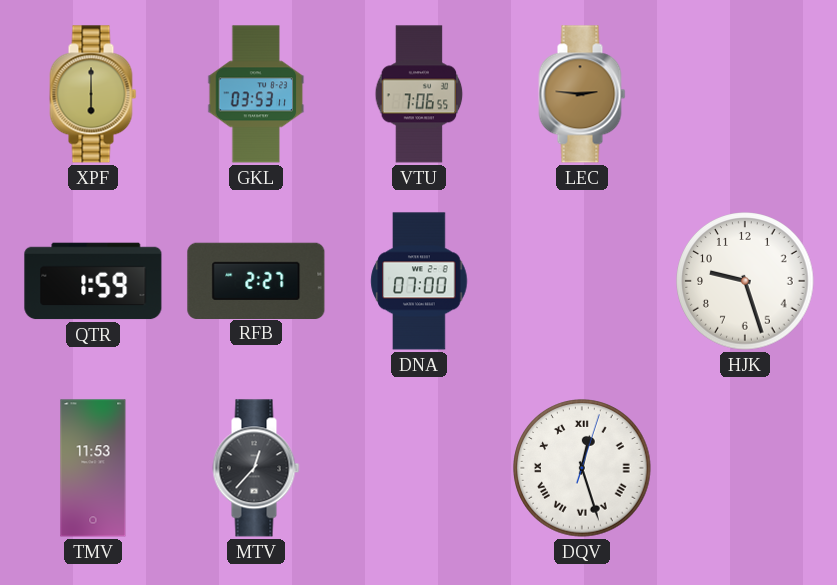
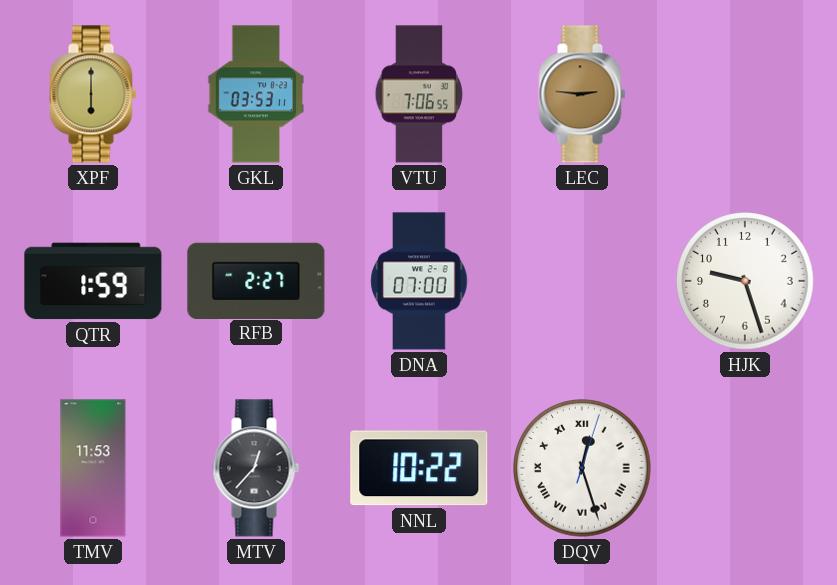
NNL: none -> 10:22 (419, 468)
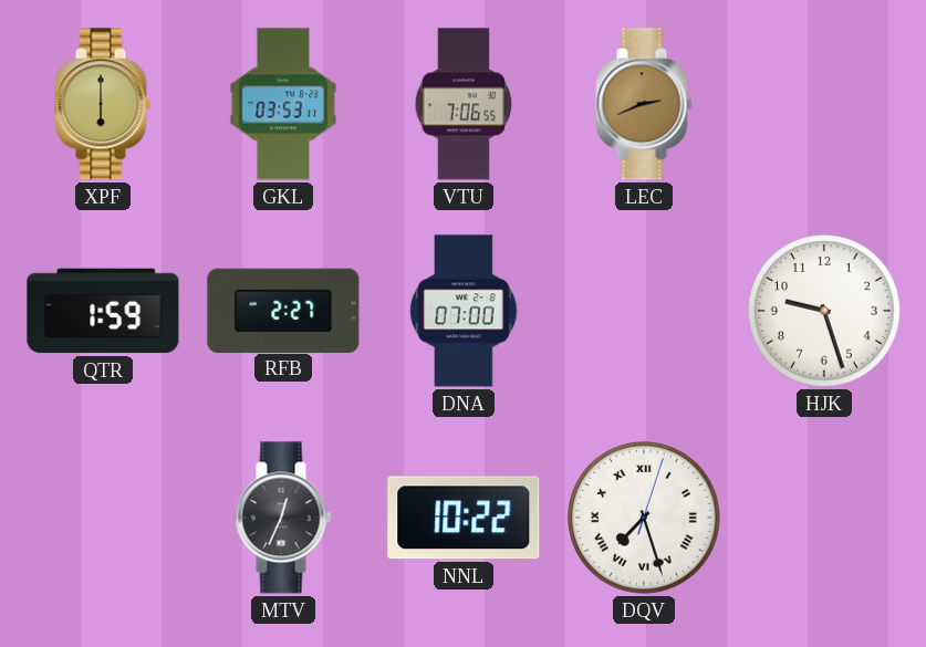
LEC: 2:46 -> 2:41 (644, 104)
TMV: 11:53 -> none (93, 468)
MTV: 12:37 -> 12:34 (283, 518)
DQV: 12:27 -> 7:27 (644, 518)
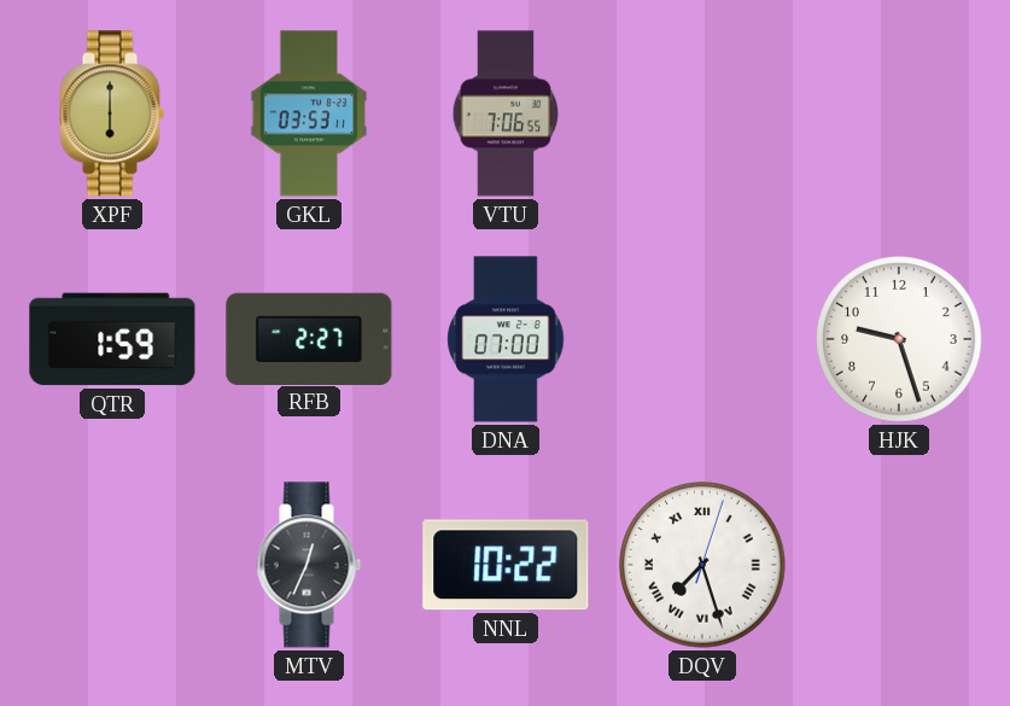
LEC: 2:41 -> none (644, 104)
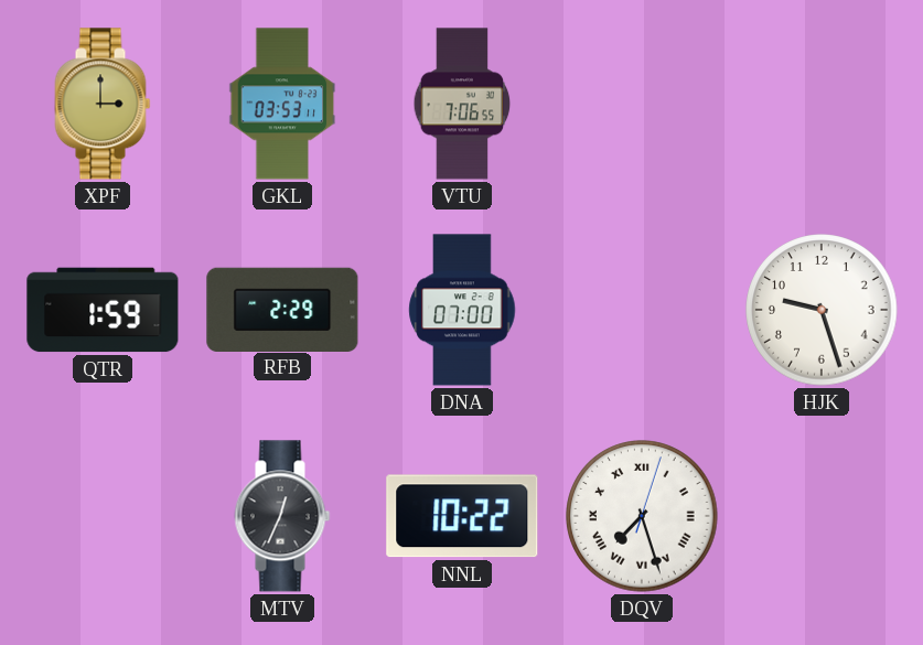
XPF: 6:00 -> 3:00 (103, 104)
RFB: 2:27 -> 2:29 (282, 309)
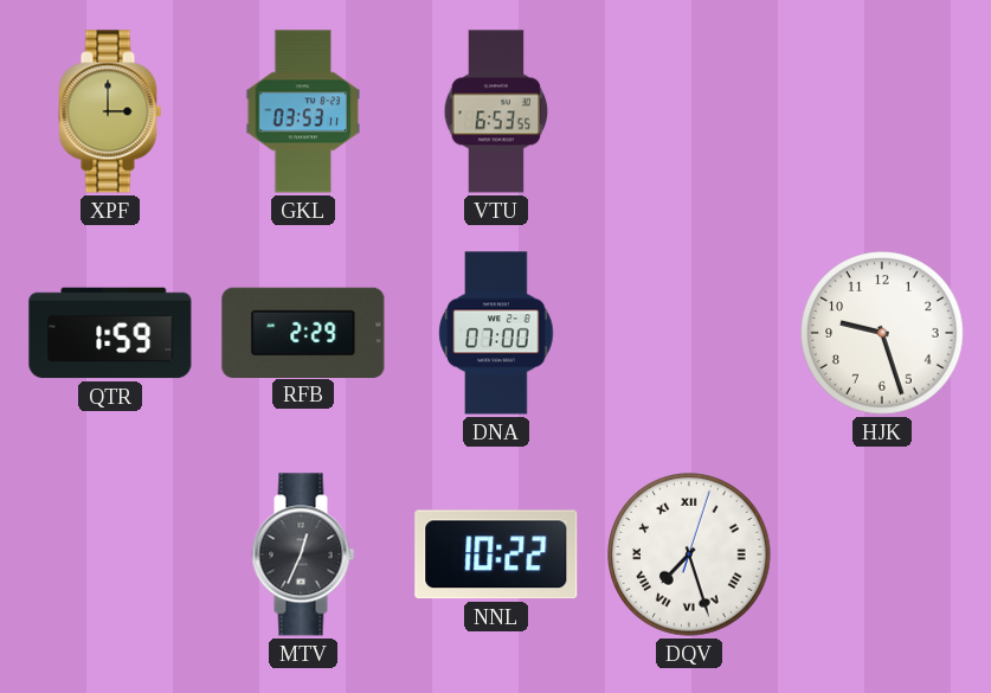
VTU: 7:06 -> 6:53 (496, 111)
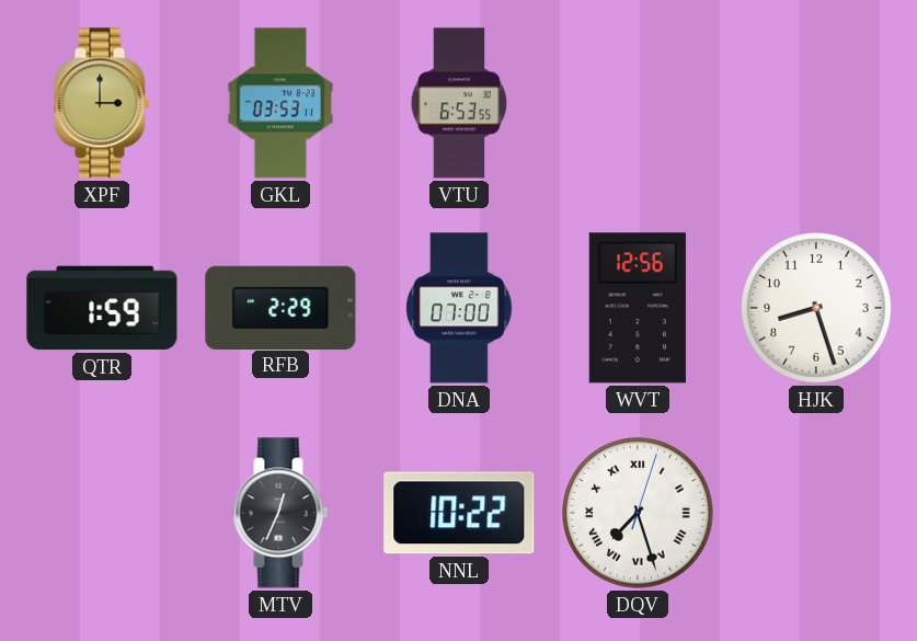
WVT: none -> 12:56 (638, 308)
HJK: 9:27 -> 8:27 (816, 308)
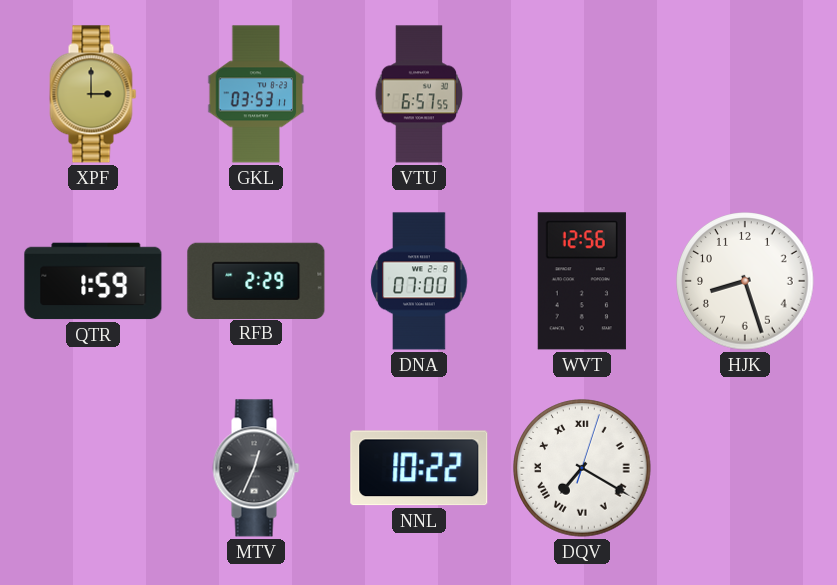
VTU: 6:53 -> 6:57 (419, 94)
DQV: 7:27 -> 7:20 (582, 468)
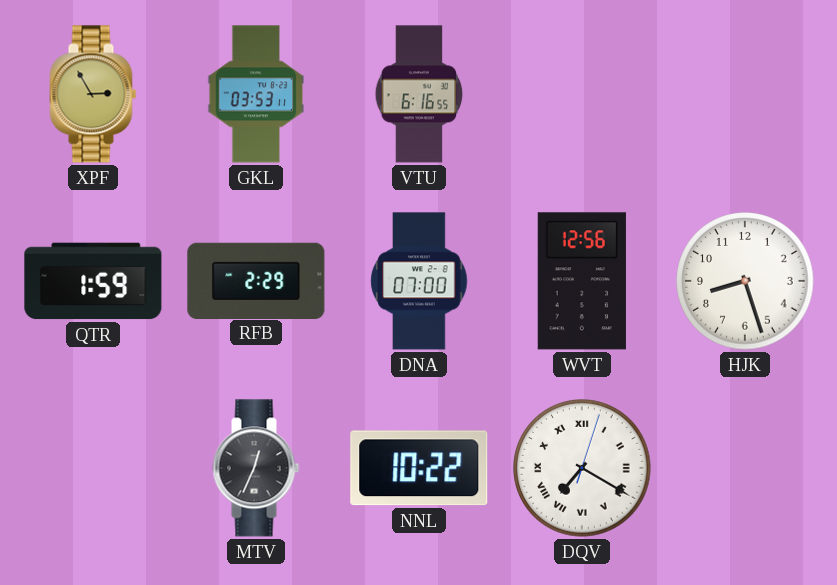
XPF: 3:00 -> 2:55 (93, 94)
VTU: 6:57 -> 6:16 (419, 94)
